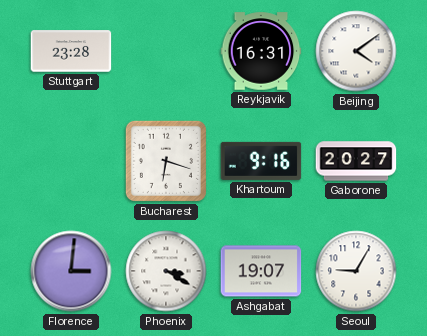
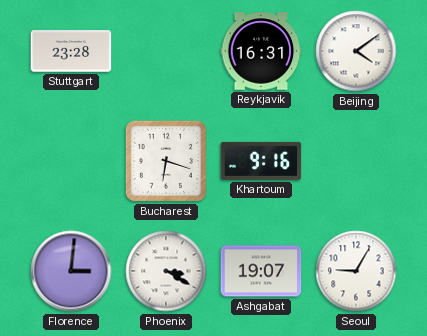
Gaborone: 20:27 -> none (356, 161)
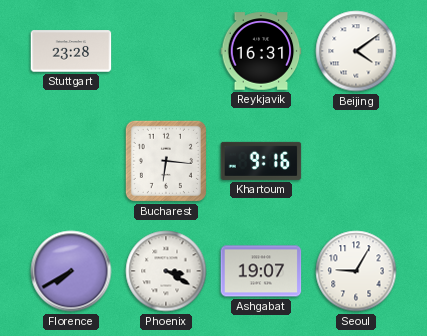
Bucharest: 6:18 -> 6:16 (166, 161)
Florence: 3:01 -> 7:40 (71, 271)
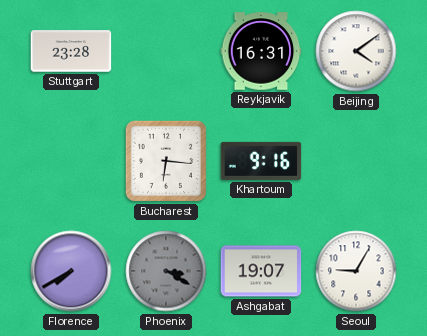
Phoenix dial: white -> grey (166, 271)
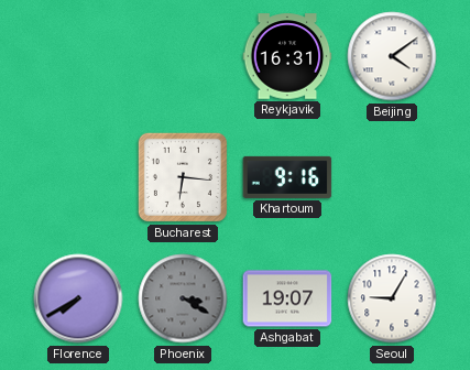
Stuttgart: 23:28 -> none (71, 51)
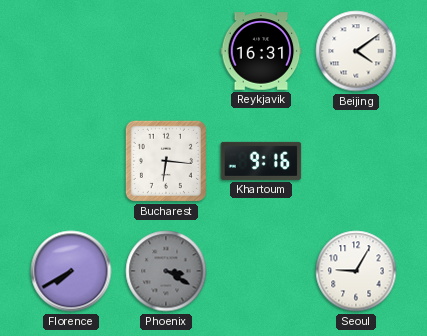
Ashgabat: 19:07 -> none (287, 298)
